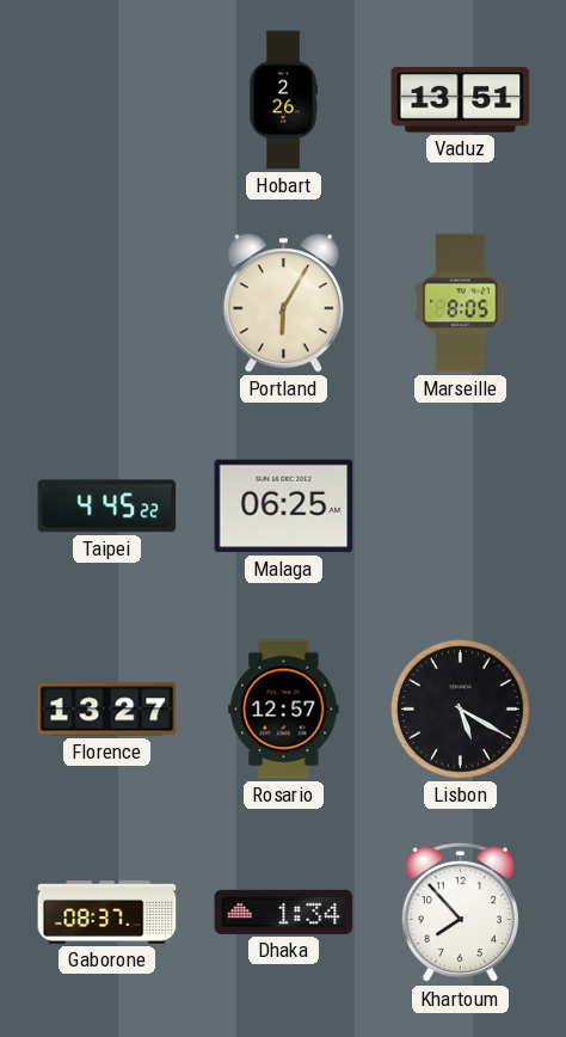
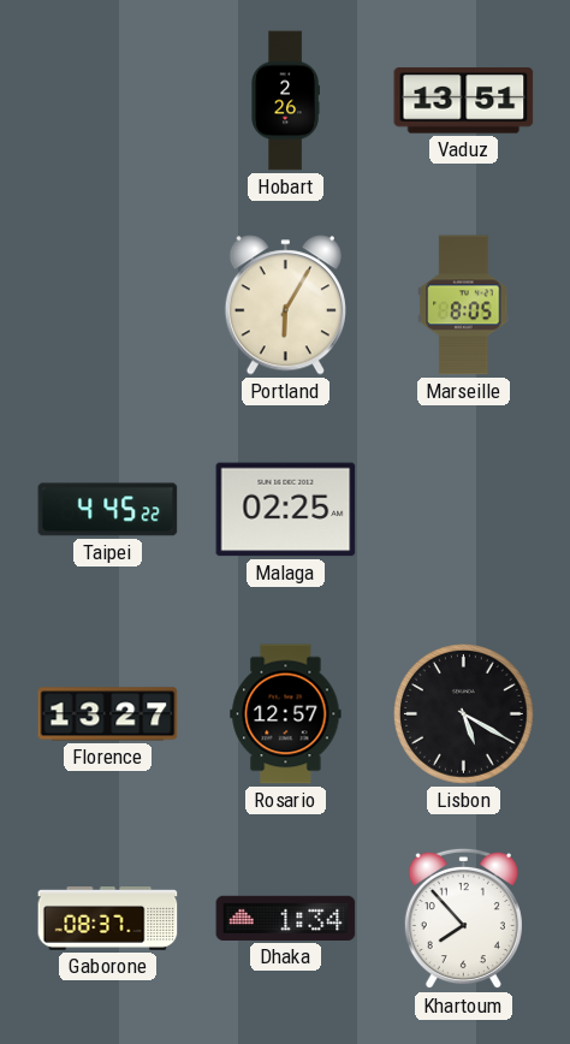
Malaga: 06:25 -> 02:25 (286, 510)
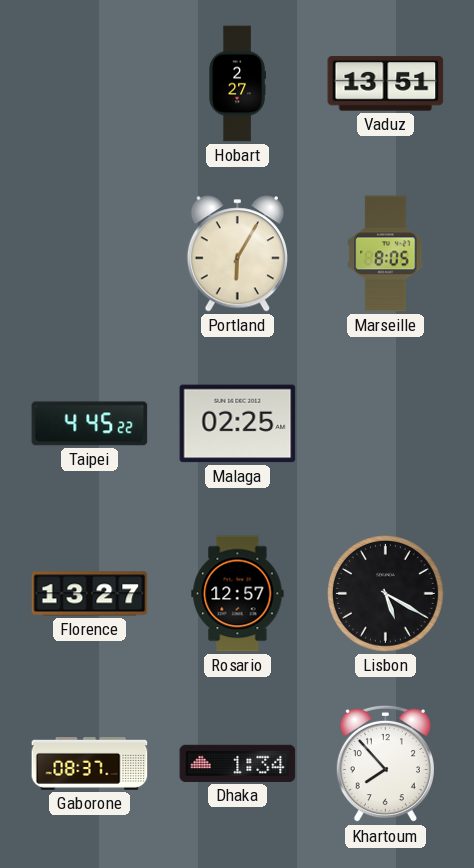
Hobart: 2:26 -> 2:27 (237, 84)
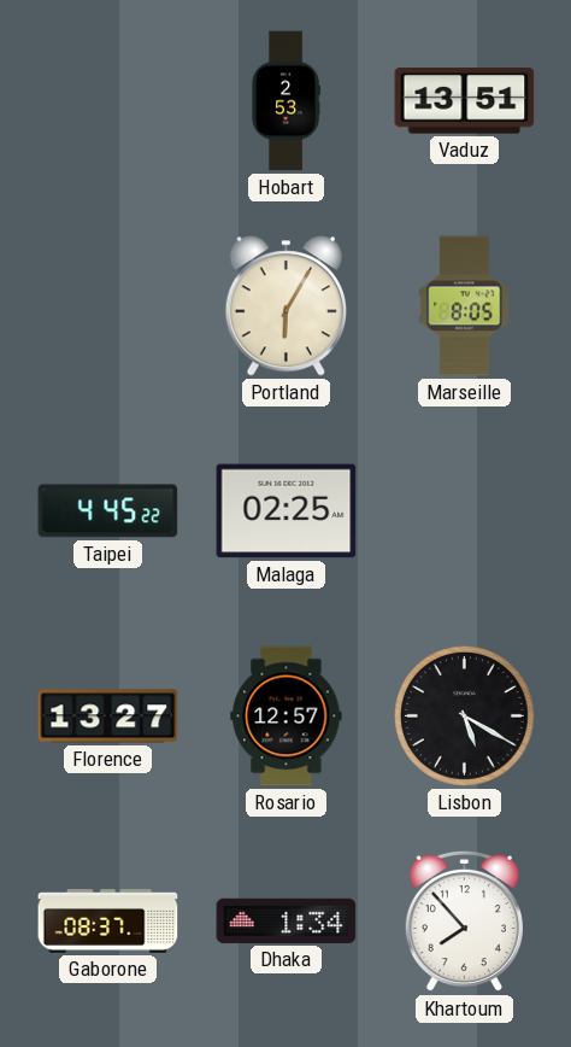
Hobart: 2:27 -> 2:53 (285, 101)
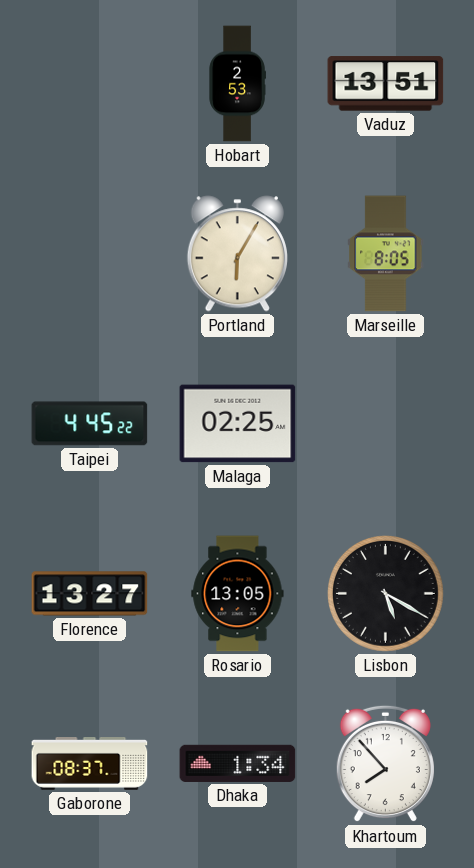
Rosario: 12:57 -> 13:05 (238, 594)
